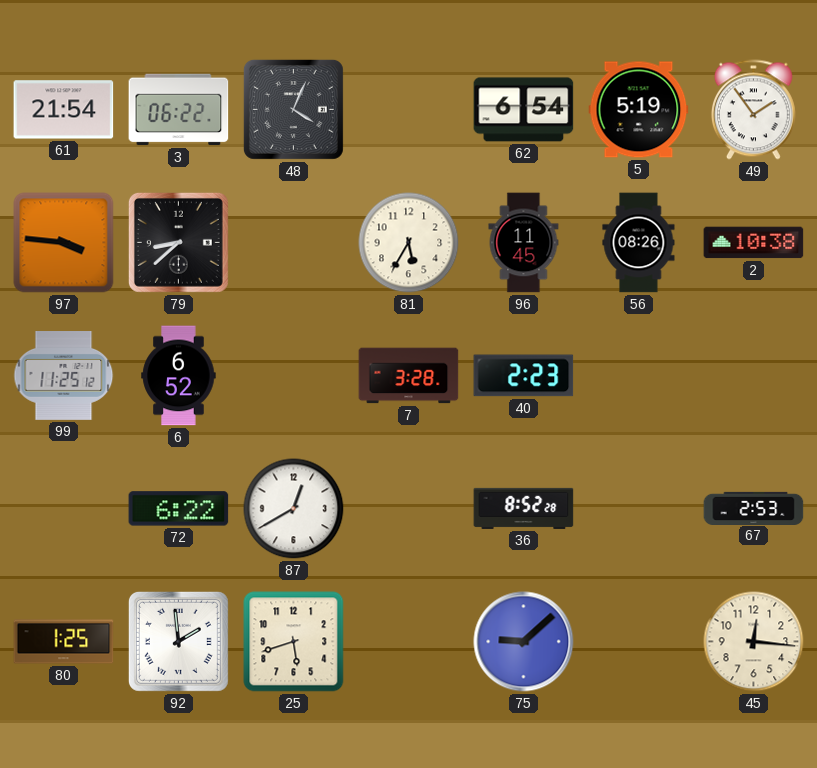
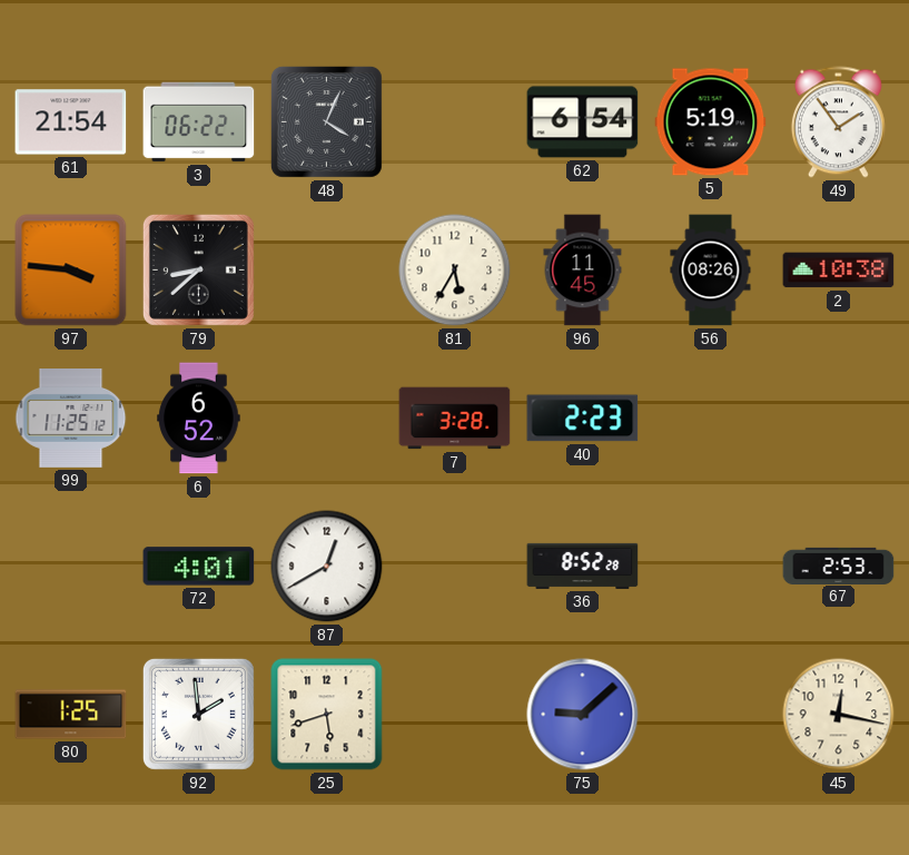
72: 6:22 -> 4:01 (199, 567)
45: 12:16 -> 12:17 (839, 715)
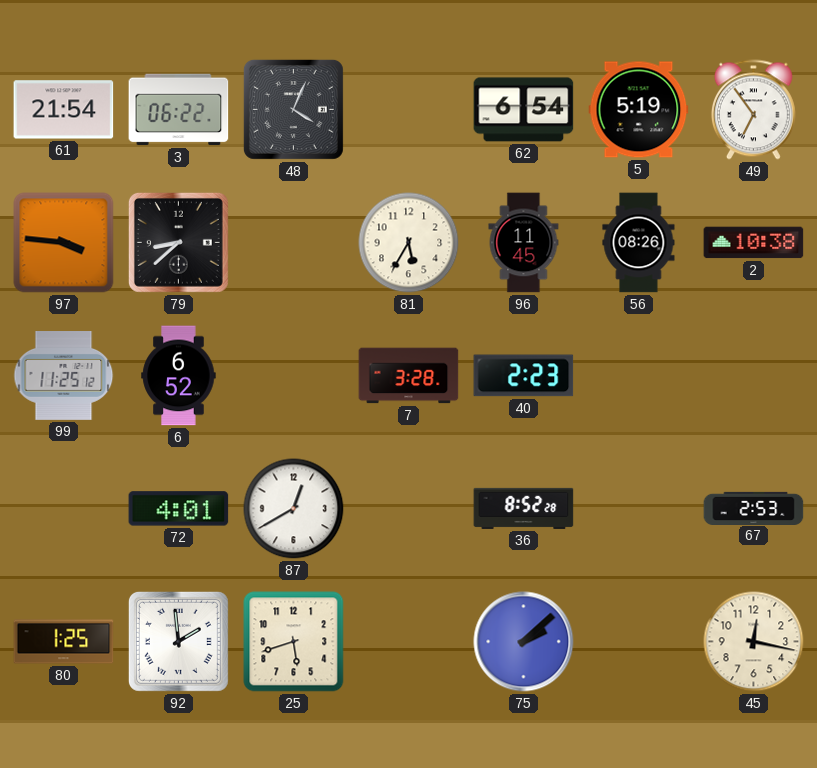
49: 1:54 -> 6:54 (753, 110)
75: 9:08 -> 2:08 (524, 642)
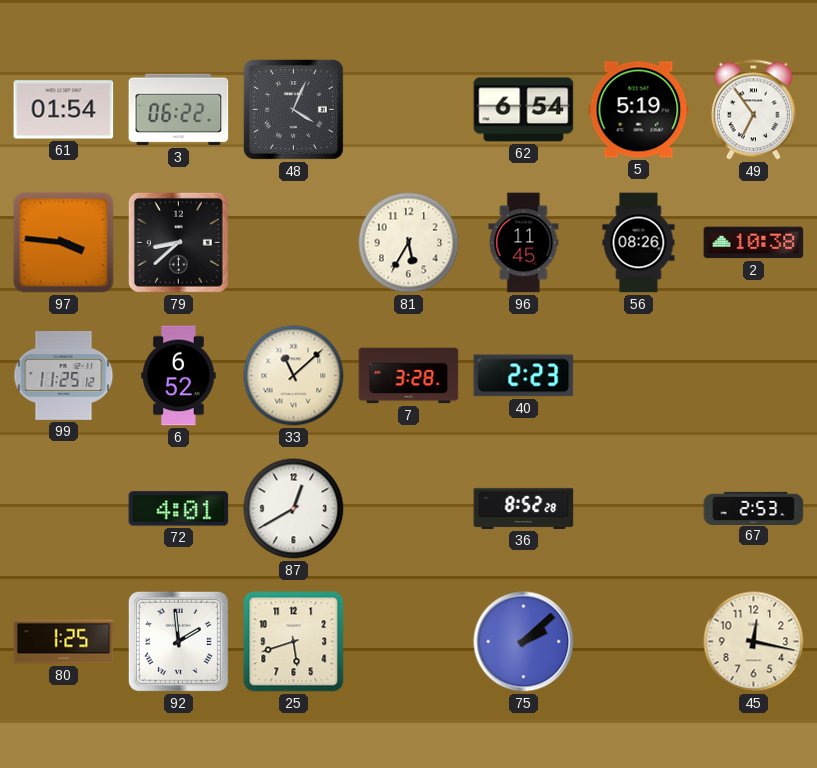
61: 21:54 -> 01:54 (64, 110)
33: none -> 11:08 (294, 376)
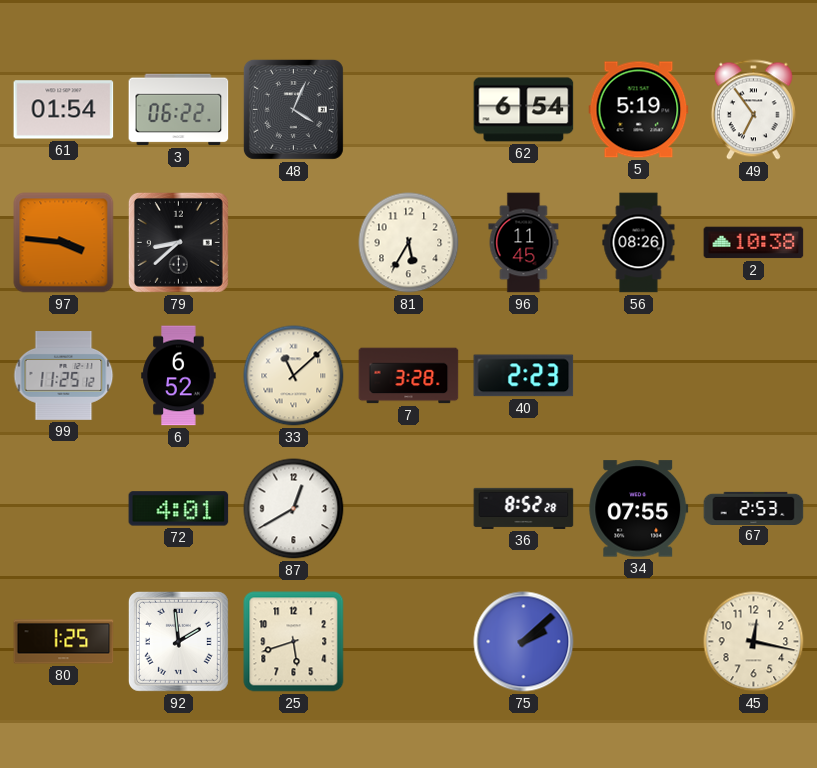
34: none -> 07:55 (639, 509)
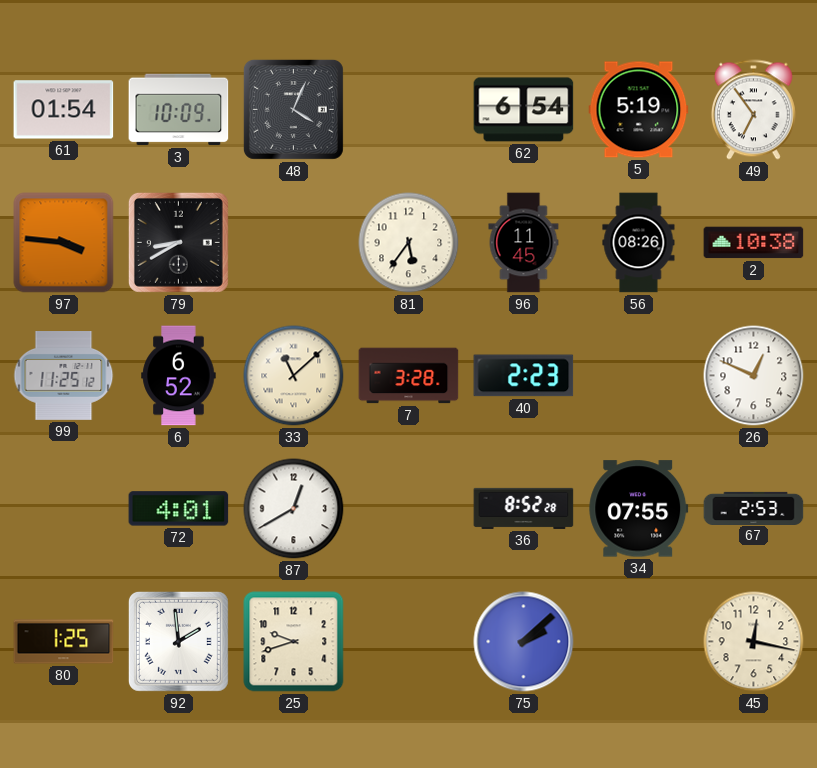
3: 06:22 -> 10:09 (179, 110)
79: 8:38 -> 8:40 (178, 242)
81: 5:35 -> 5:36 (409, 243)
26: none -> 12:49 (754, 376)
25: 5:42 -> 9:42 (294, 642)
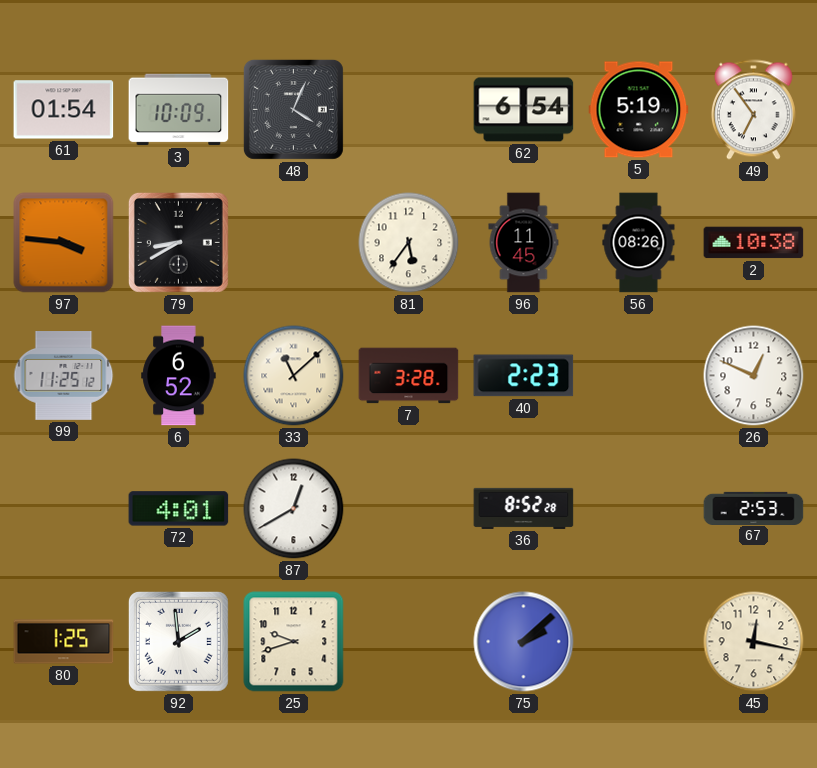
34: 07:55 -> none (639, 509)
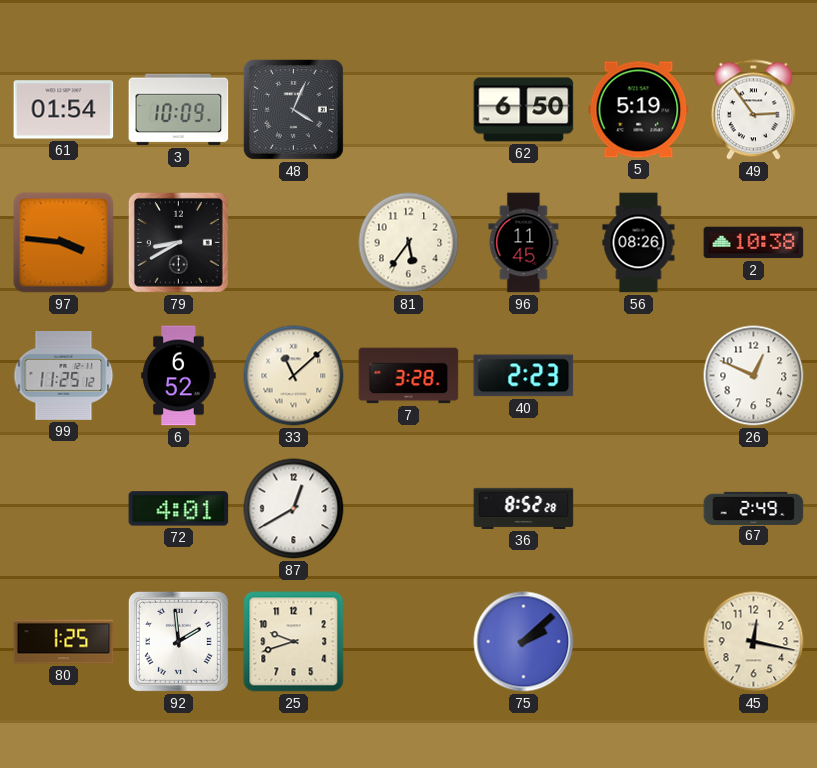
62: 6:54 -> 6:50 (524, 110)
49: 6:54 -> 2:54 (753, 110)
67: 2:53 -> 2:49 (754, 508)
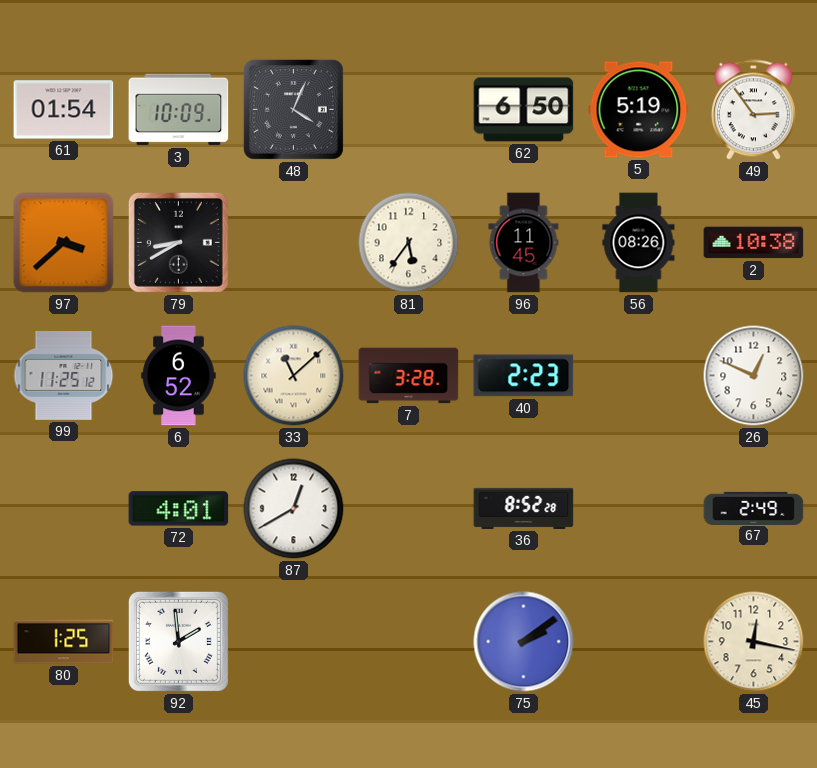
97: 3:46 -> 3:38 (64, 243)
25: 9:42 -> none (294, 642)
75: 2:08 -> 2:09 (524, 642)
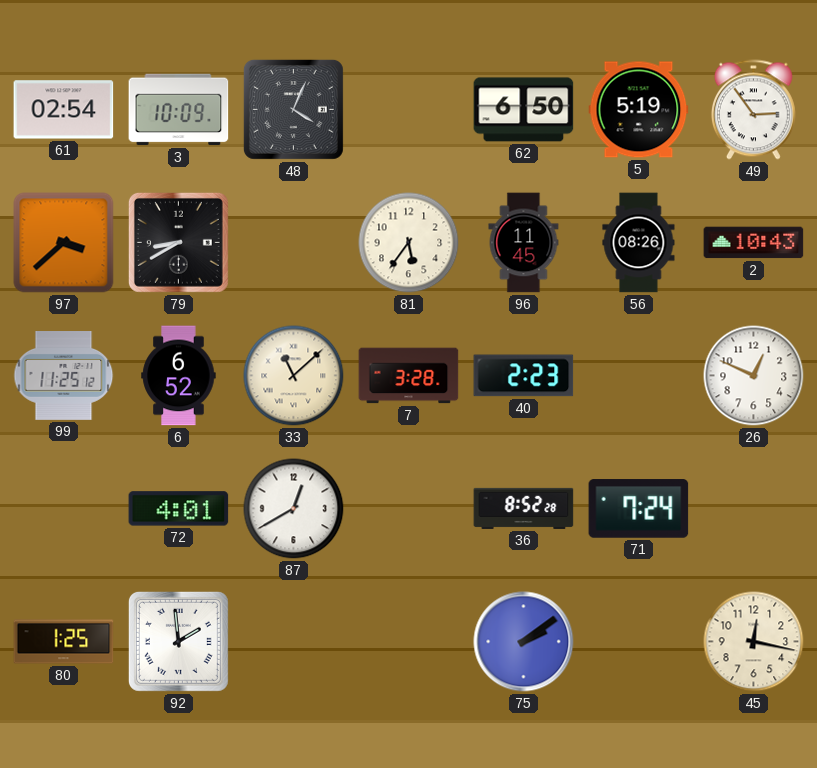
61: 01:54 -> 02:54 (64, 110)
2: 10:38 -> 10:43 (754, 243)
71: none -> 7:24 (639, 509)
67: 2:49 -> none (754, 508)
